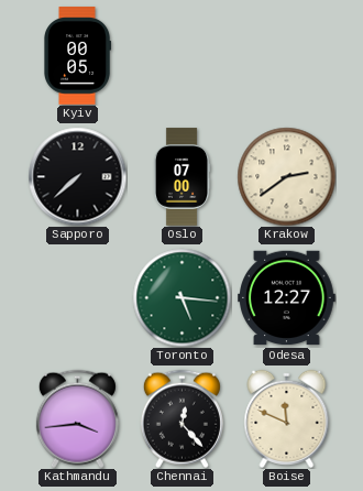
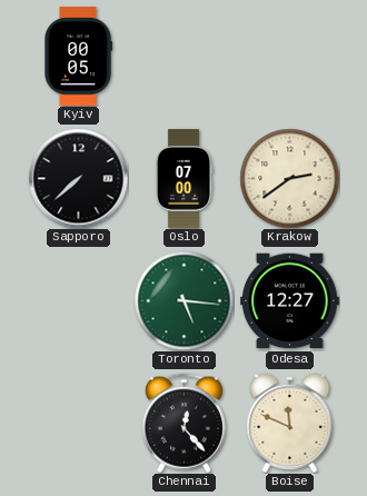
Kathmandu: 3:44 -> none (77, 418)
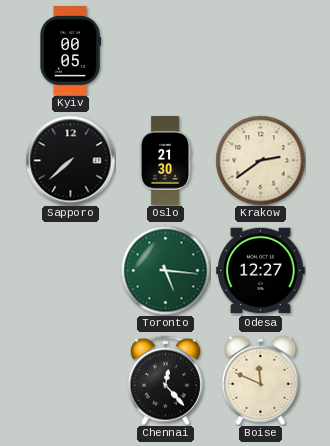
Oslo: 07:00 -> 21:30 (165, 161)
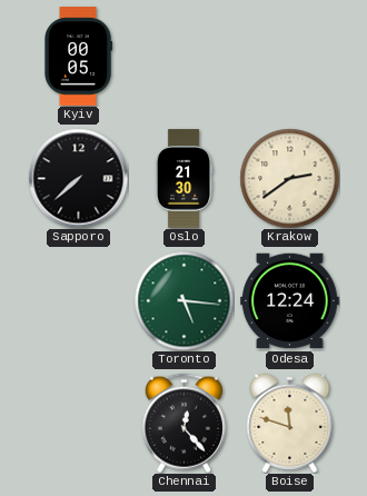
Odesa: 12:27 -> 12:24 (290, 301)
Boise: 11:49 -> 11:48 (290, 423)
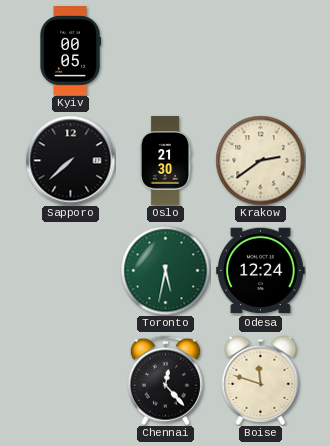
Toronto: 5:16 -> 5:32 (165, 270)
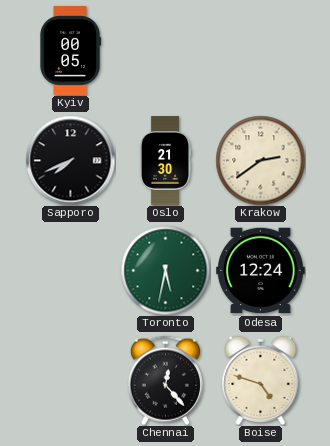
Sapporo: 7:38 -> 7:41 (70, 160)
Boise: 11:48 -> 4:48 (261, 380)
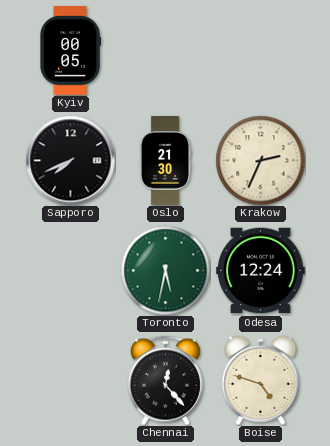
Krakow: 2:39 -> 2:34 (260, 160)
